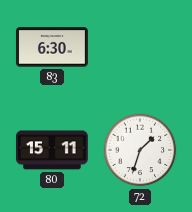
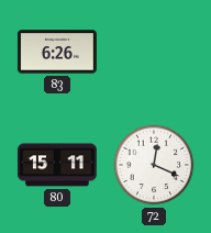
83: 6:30 -> 6:26 (57, 52)
72: 1:33 -> 12:19 (154, 165)
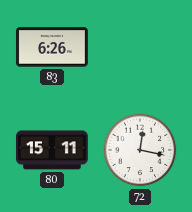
72: 12:19 -> 12:17 (140, 150)
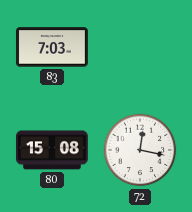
83: 6:26 -> 7:03 (52, 47)
80: 15:11 -> 15:08 (52, 150)
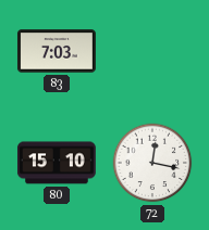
80: 15:08 -> 15:10 (57, 163)
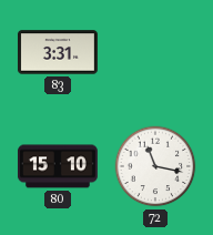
83: 7:03 -> 3:31 (58, 52)
72: 12:17 -> 11:17 (155, 166)
